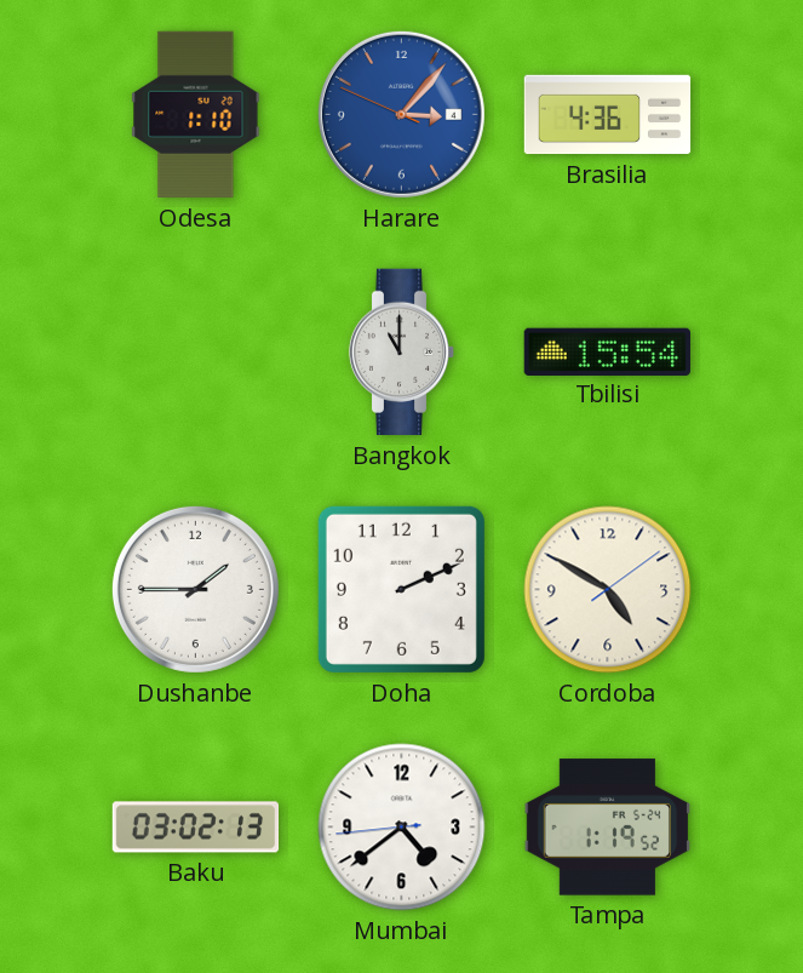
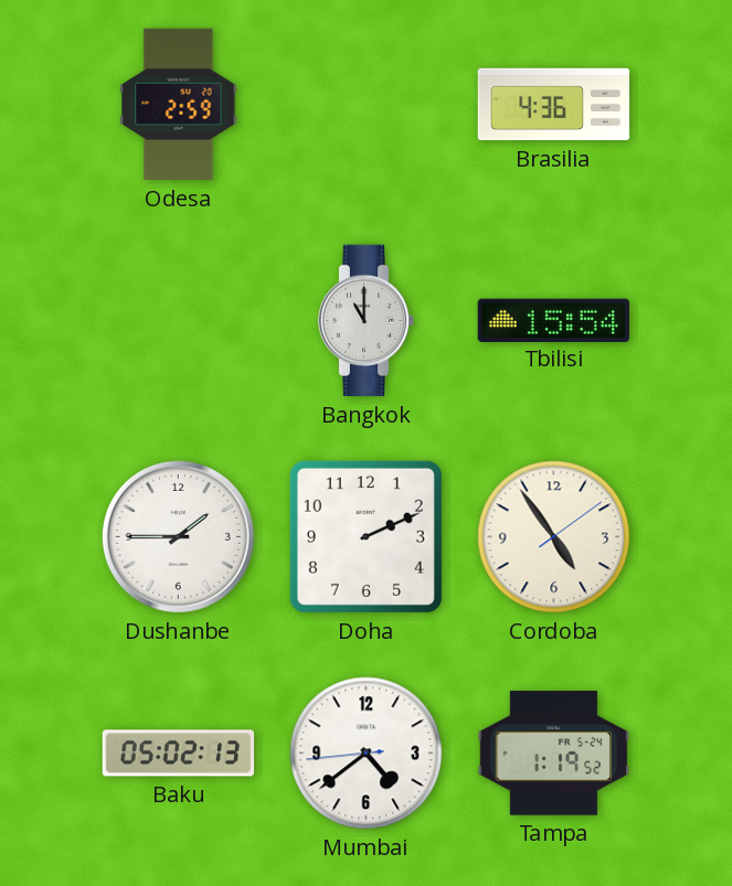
Odesa: 1:10 -> 2:59 (179, 105)
Harare: 3:06 -> none (401, 114)
Cordoba: 4:50 -> 4:54 (554, 537)
Baku: 03:02 -> 05:02 (179, 754)
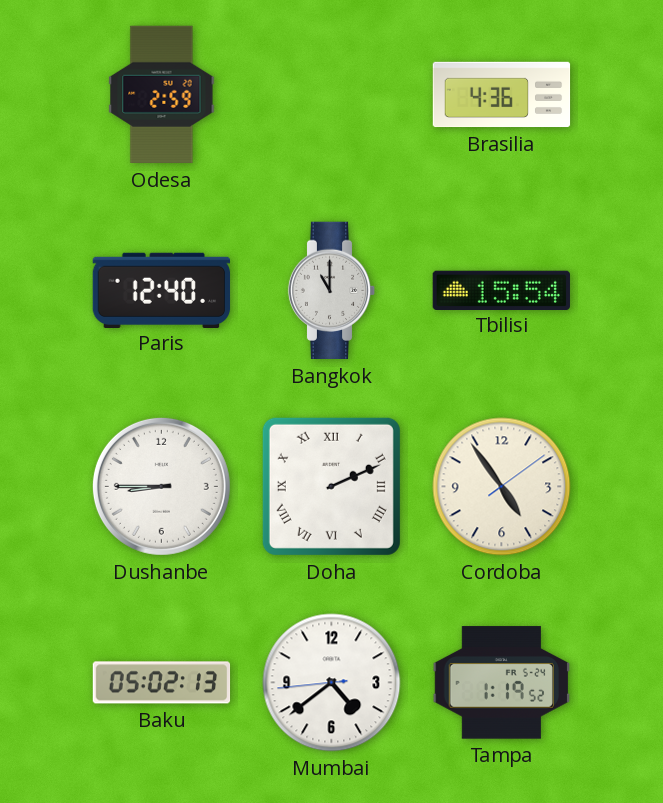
Paris: none -> 12:40 (162, 290)
Dushanbe: 1:45 -> 8:45 (161, 486)
Doha numerals: Arabic -> Roman (331, 486)
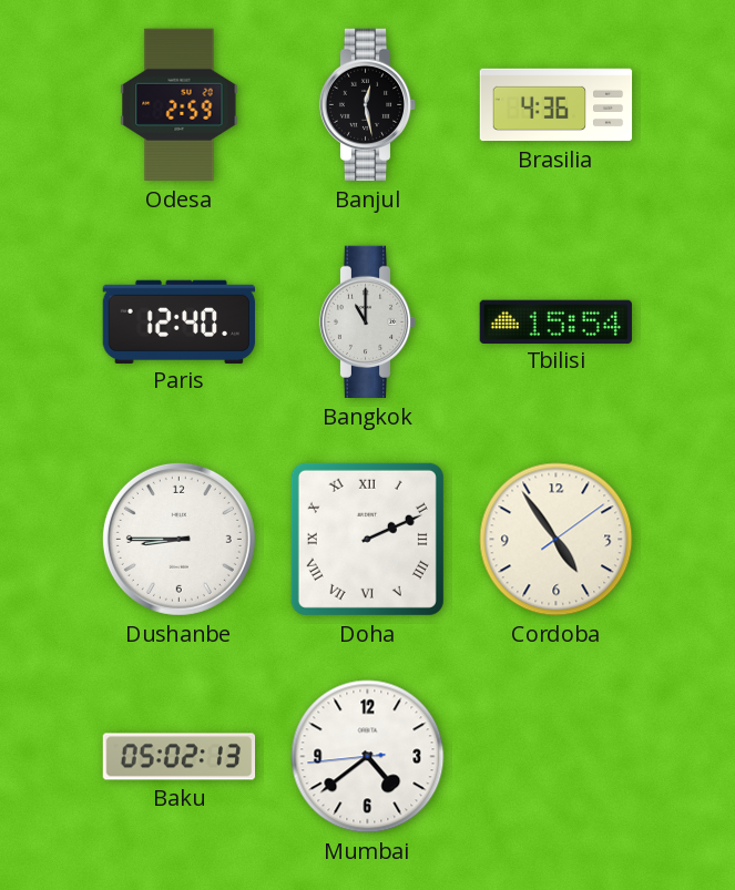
Banjul: none -> 12:28 (368, 105)
Tampa: 1:19 -> none (501, 683)
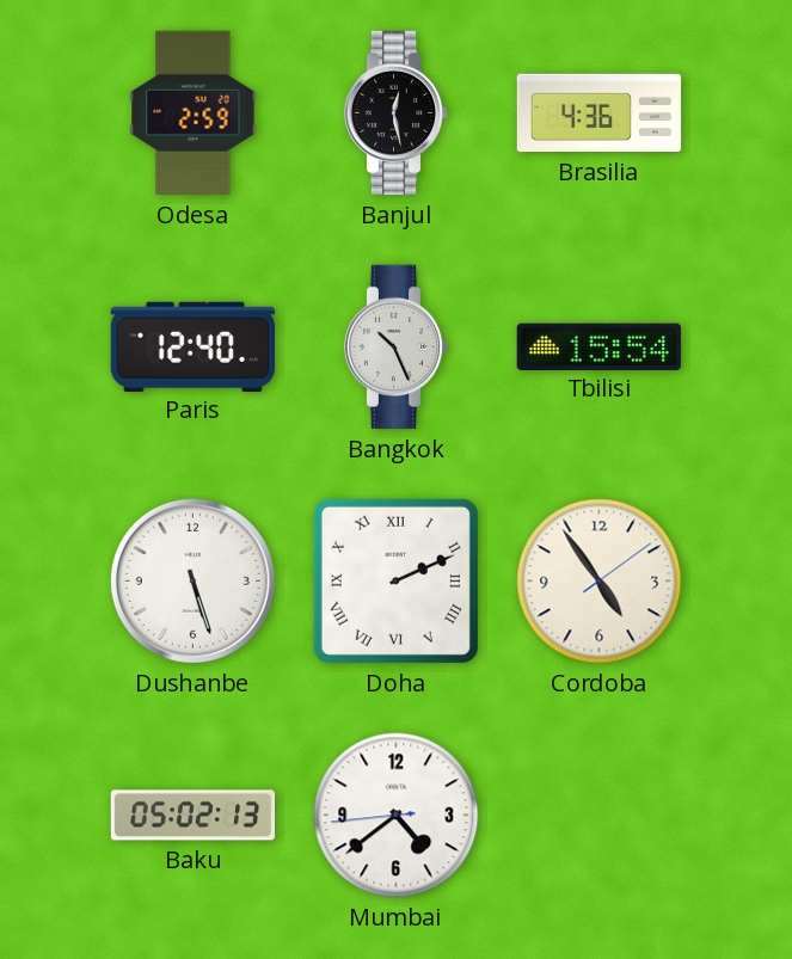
Bangkok: 11:00 -> 10:26 (397, 348)
Dushanbe: 8:45 -> 5:27 (192, 580)
